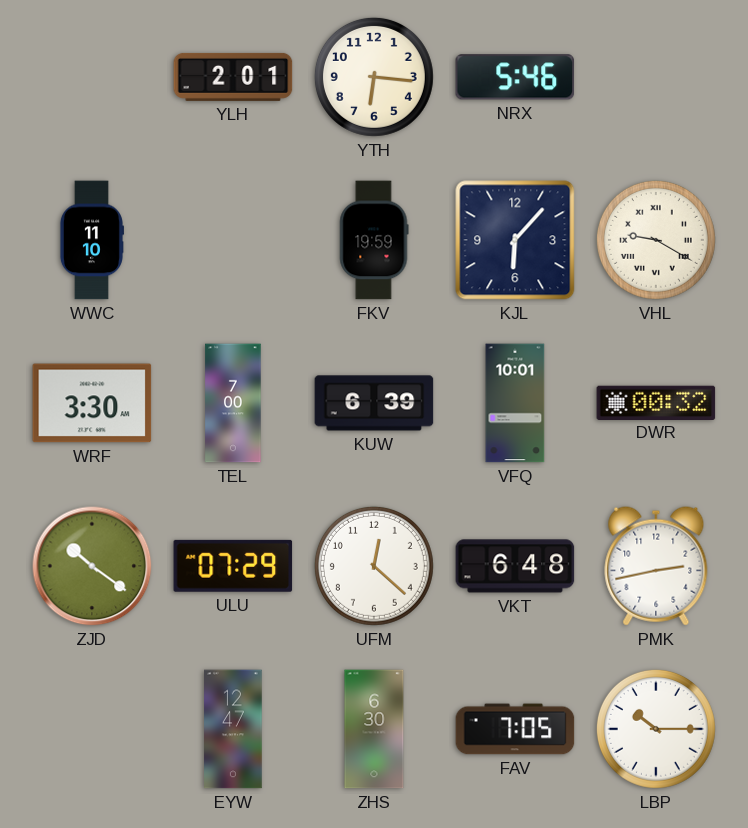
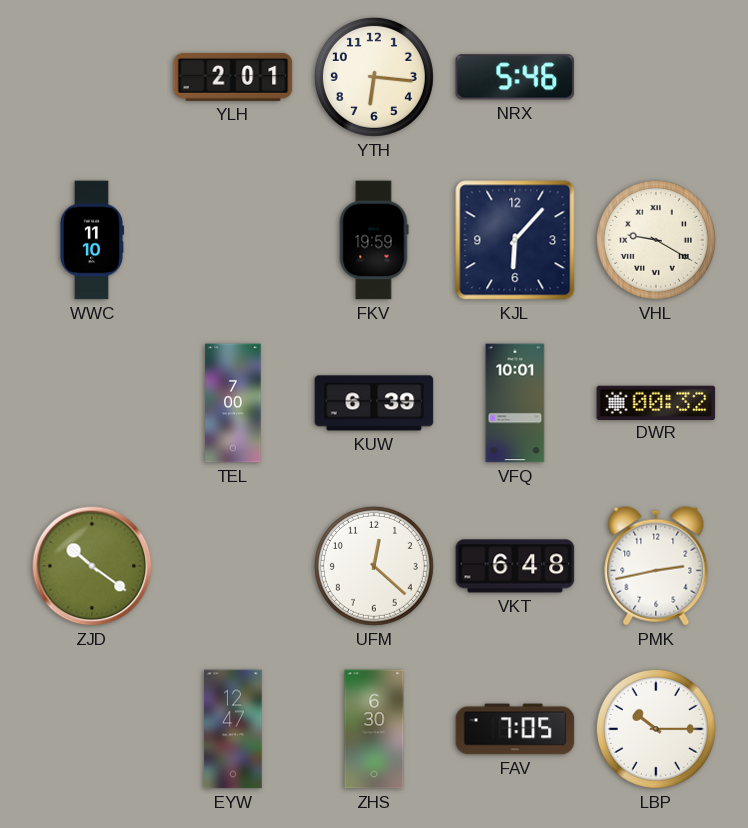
WRF: 3:30 -> none (92, 403)
ULU: 07:29 -> none (233, 566)
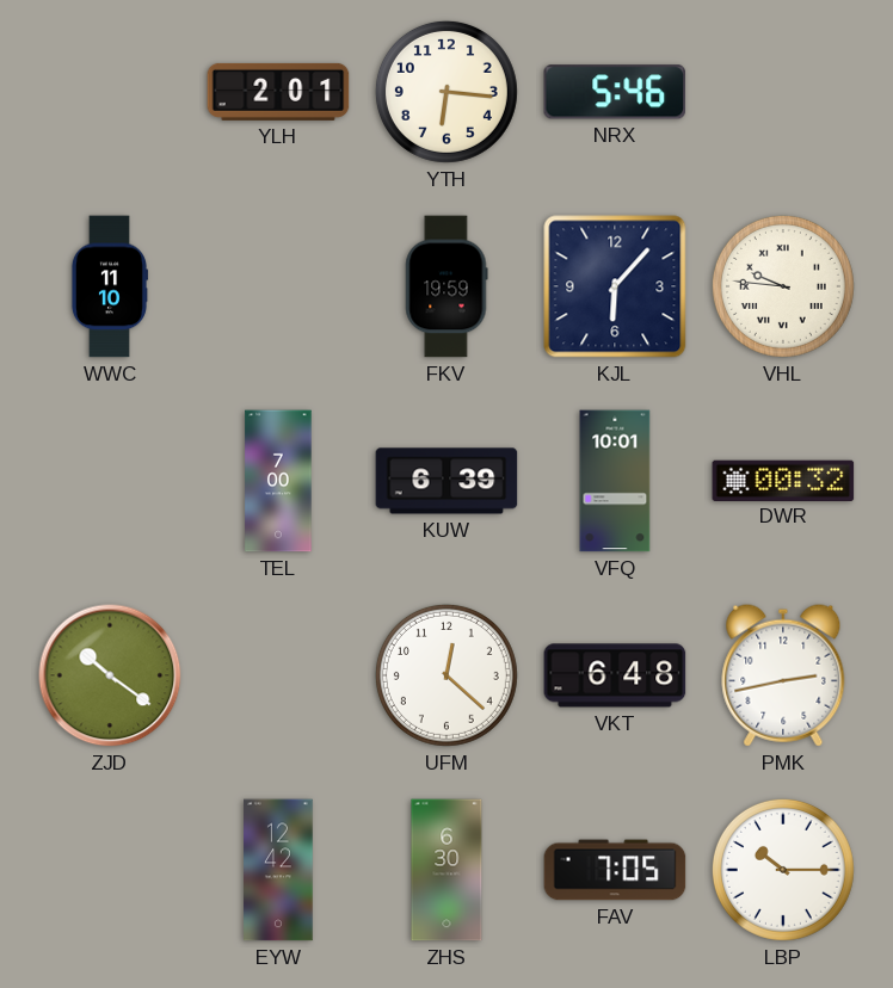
VHL: 9:20 -> 9:46 (783, 286)
EYW: 12:47 -> 12:42 (278, 870)
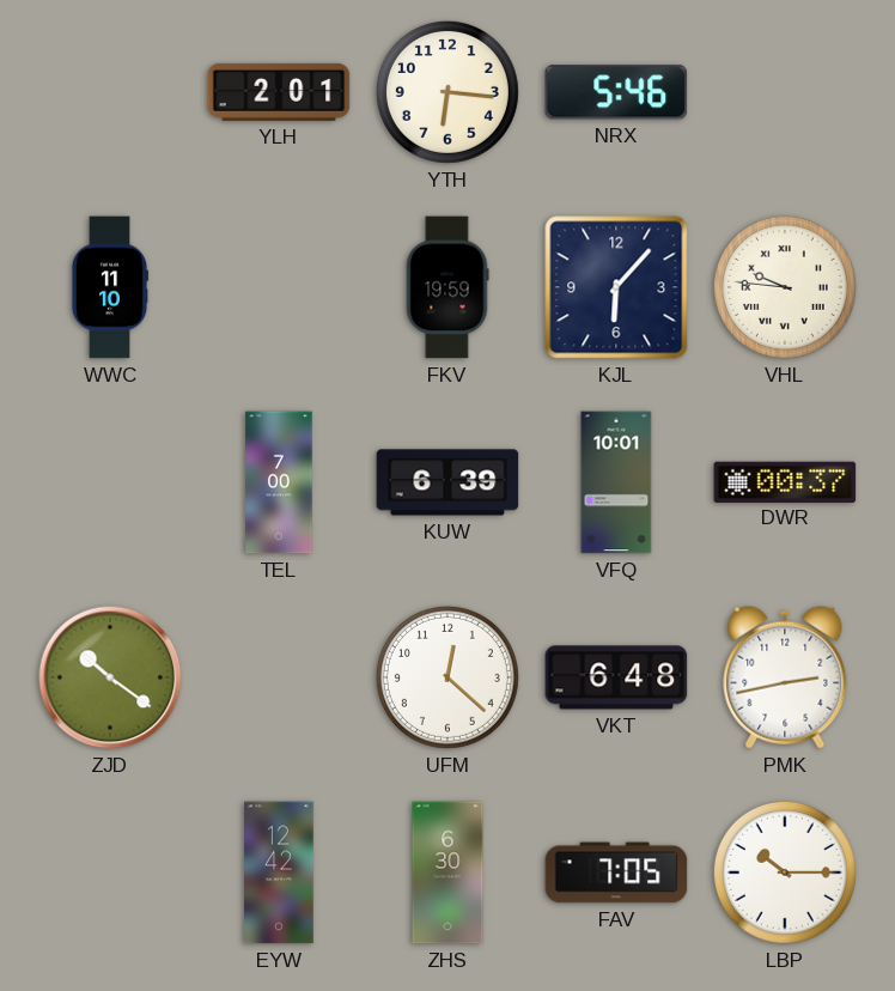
DWR: 00:32 -> 00:37 (785, 481)
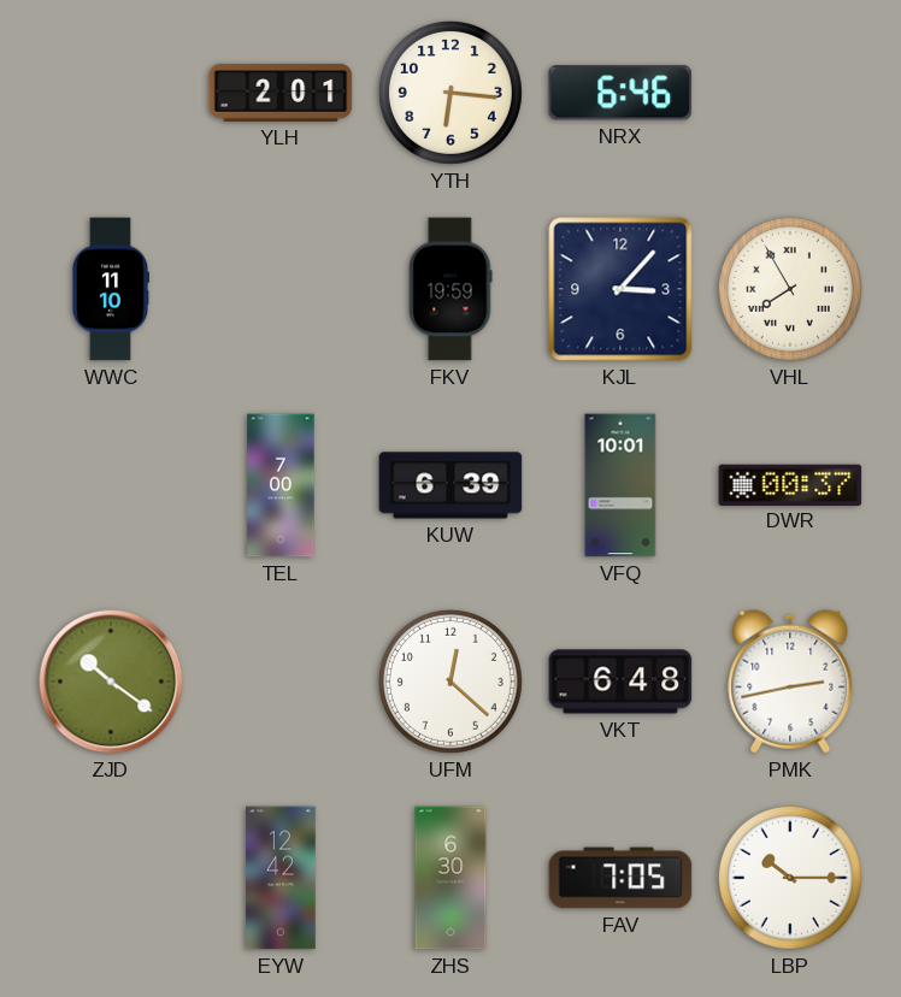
NRX: 5:46 -> 6:46 (620, 93)
KJL: 6:07 -> 3:07 (620, 289)
VHL: 9:46 -> 7:55 (790, 289)
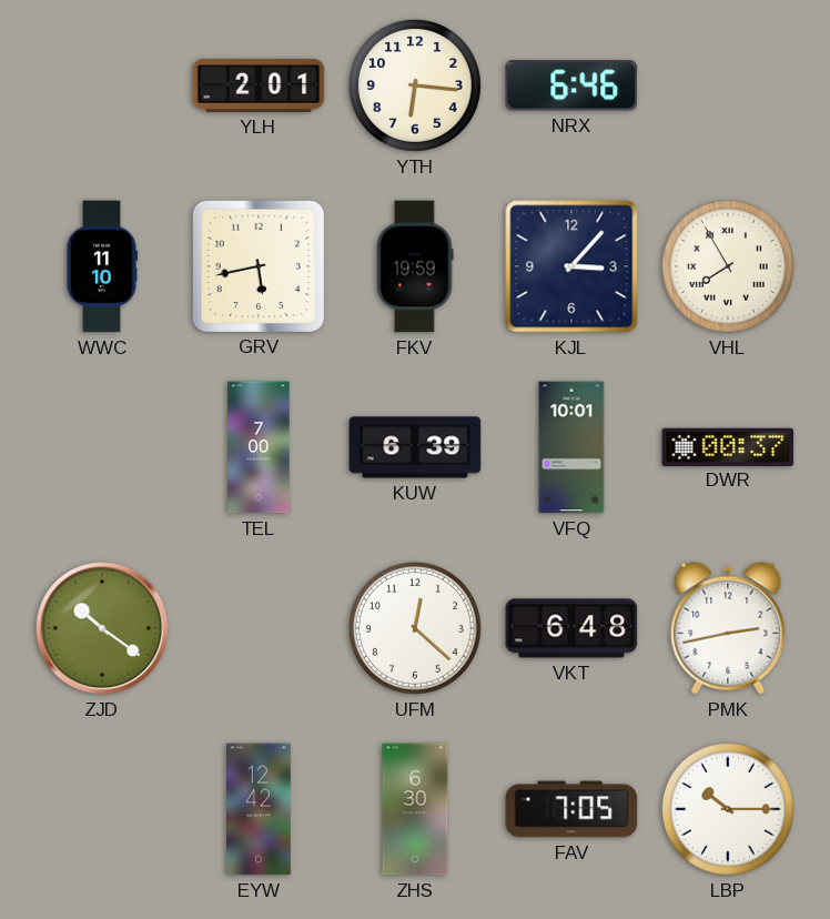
GRV: none -> 5:43 (257, 265)
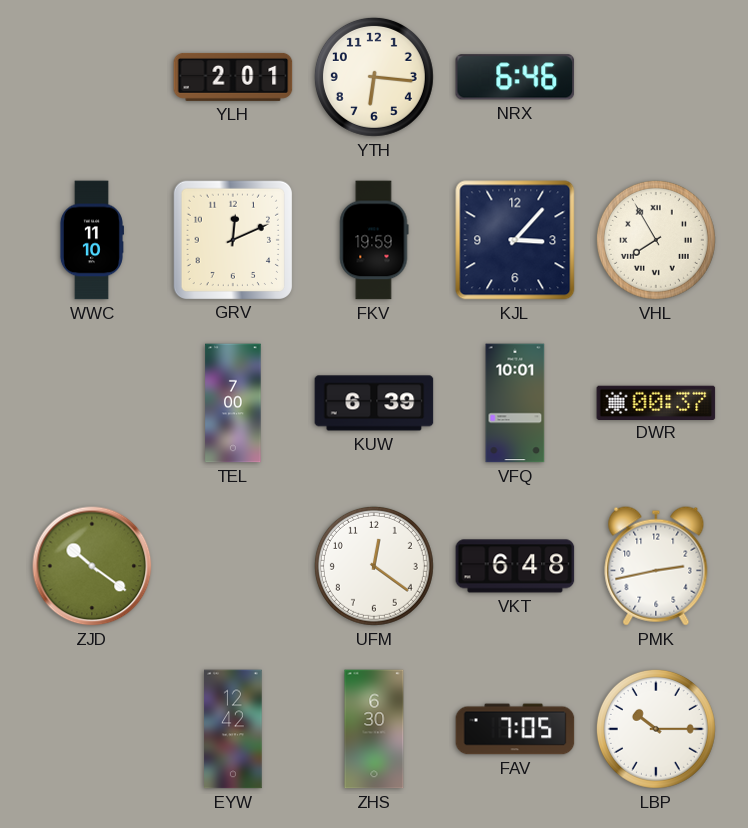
GRV: 5:43 -> 12:11 (232, 239)
UFM: 12:22 -> 12:21 (374, 566)
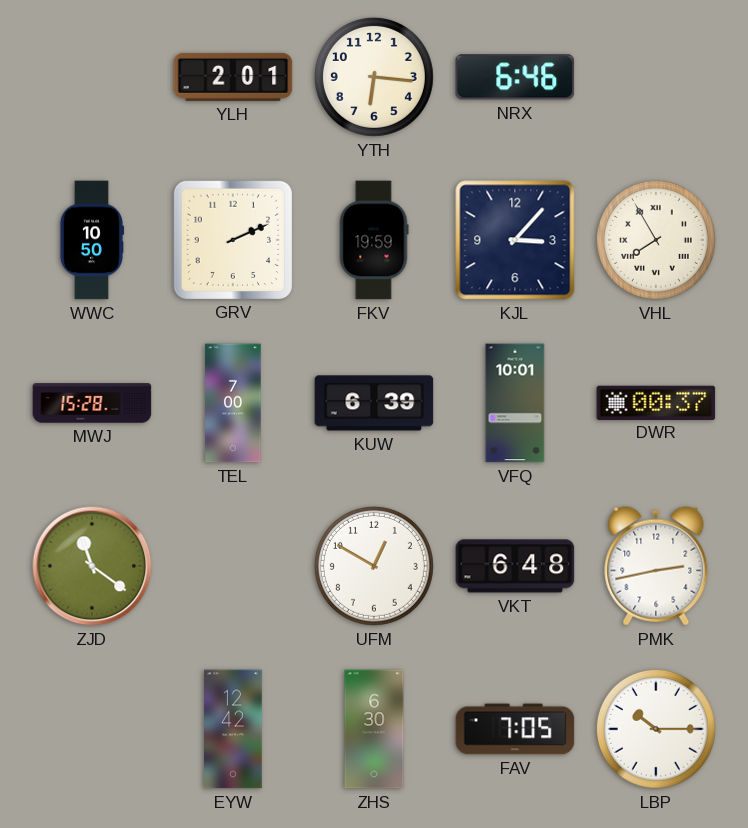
WWC: 11:10 -> 10:50 (91, 240)
GRV: 12:11 -> 2:11 (232, 239)
MWJ: none -> 15:28 (92, 403)
ZJD: 10:21 -> 11:21 (92, 566)
UFM: 12:21 -> 12:50 (374, 566)
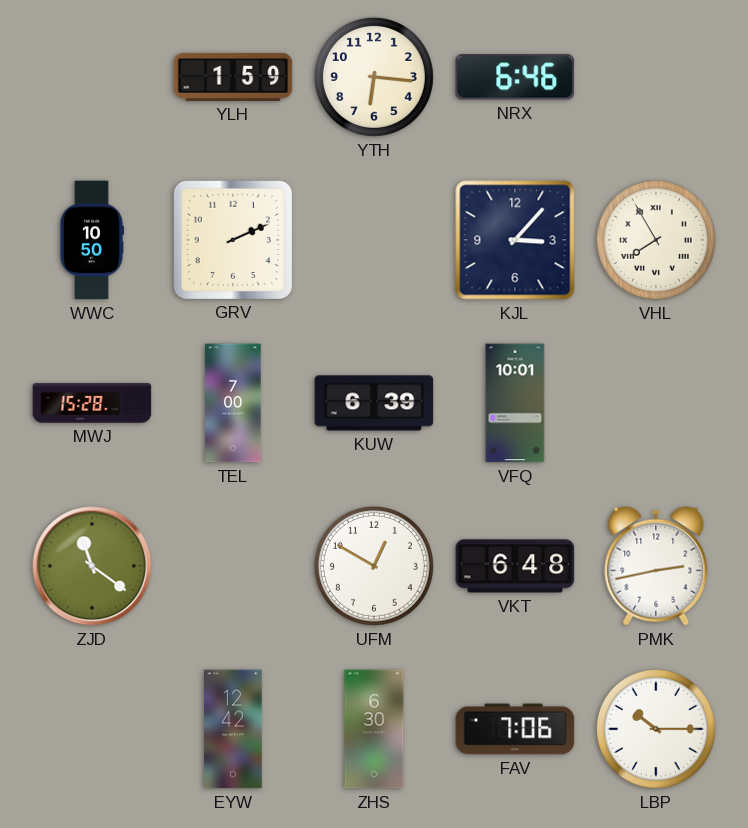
YLH: 2:01 -> 1:59 (233, 77)
FKV: 19:59 -> none (374, 240)
DWR: 00:37 -> none (656, 402)
FAV: 7:05 -> 7:06 (515, 729)
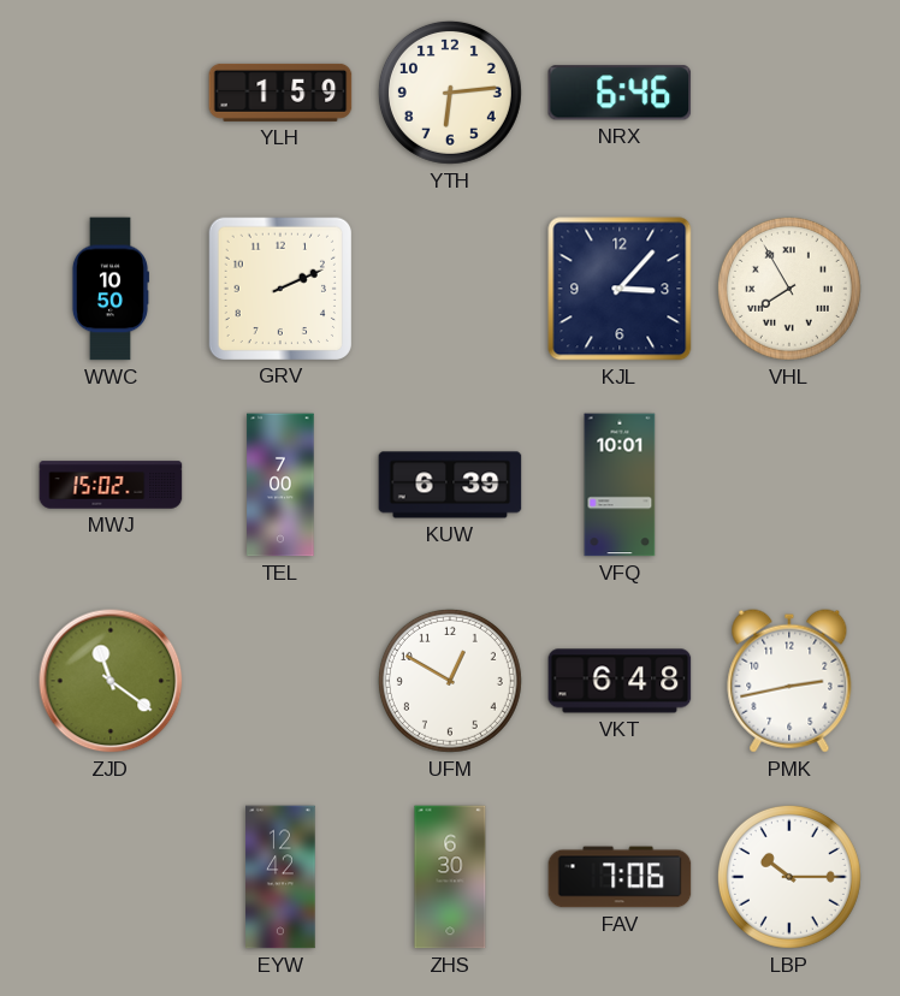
YTH: 6:16 -> 6:14 (450, 93)
MWJ: 15:28 -> 15:02 (111, 485)
